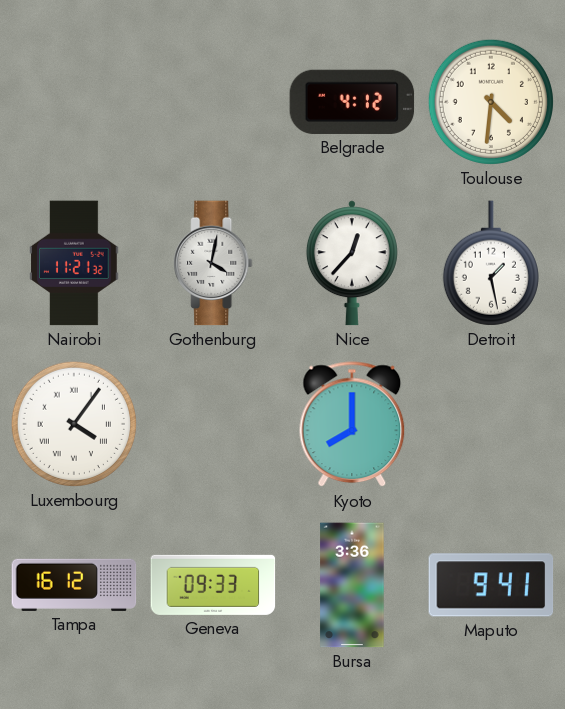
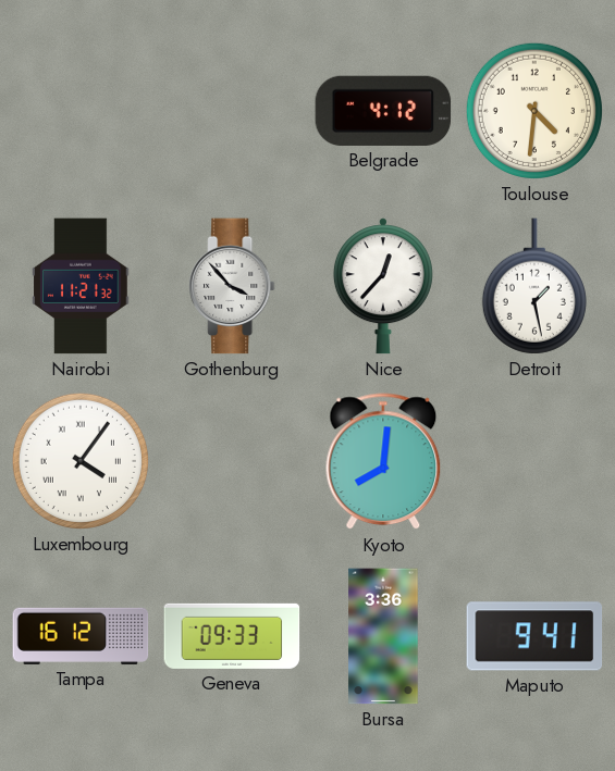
Gothenburg: 4:02 -> 3:53 (232, 286)
Kyoto: 8:00 -> 8:01 (383, 462)
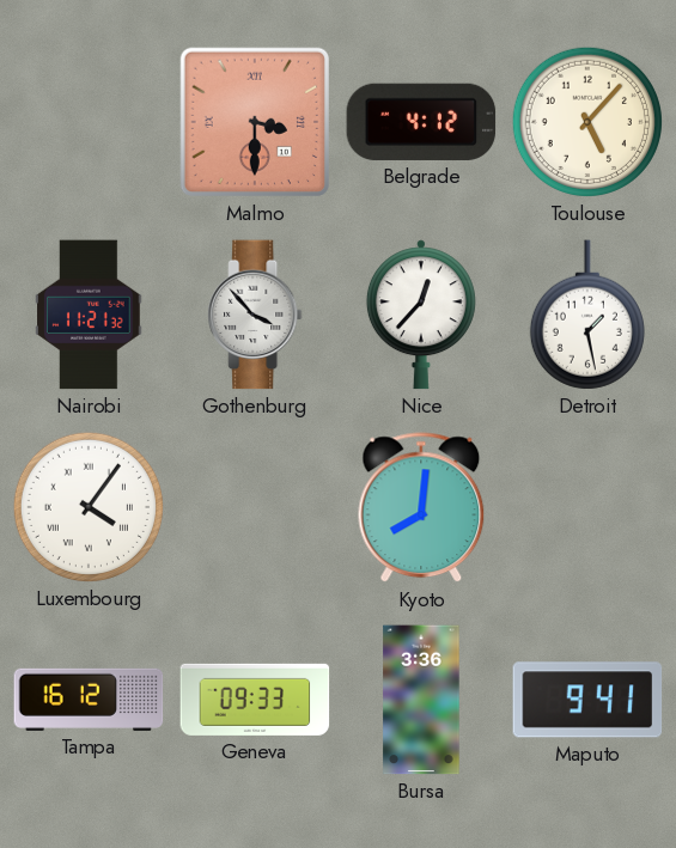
Malmo: none -> 3:30 (255, 122)
Toulouse: 4:31 -> 5:07 (587, 122)
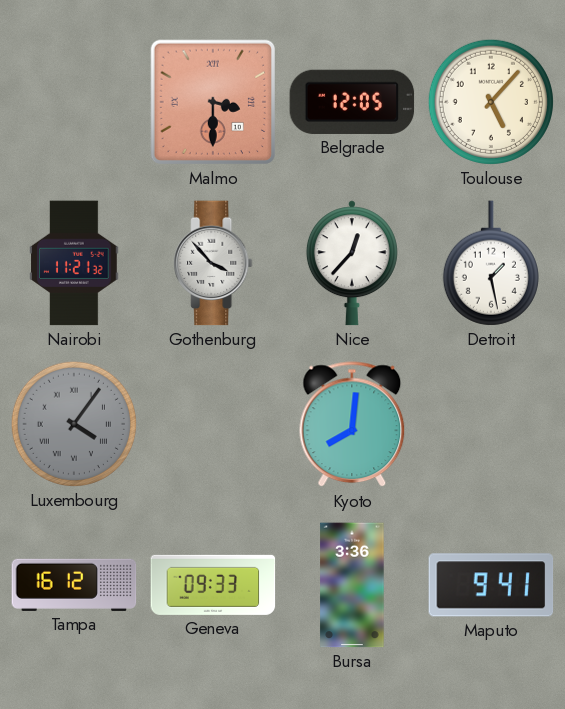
Belgrade: 4:12 -> 12:05 (352, 102)
Luxembourg dial: white -> grey (74, 424)
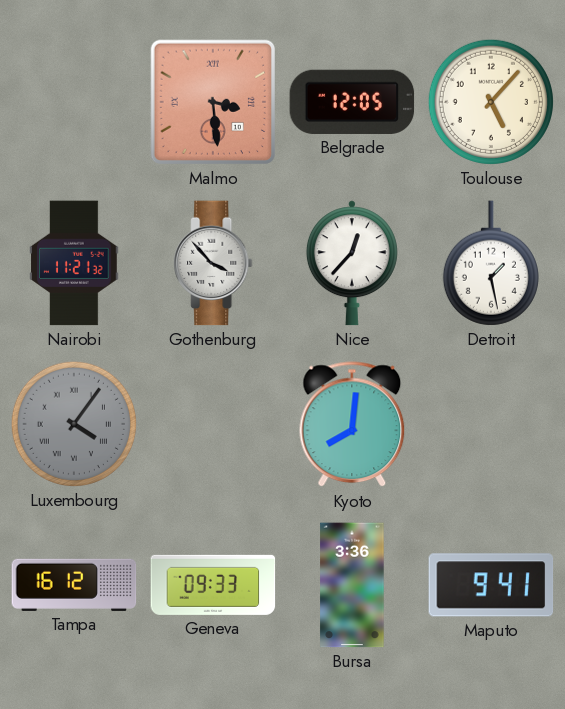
Malmo: 3:30 -> 3:29 (213, 102)
